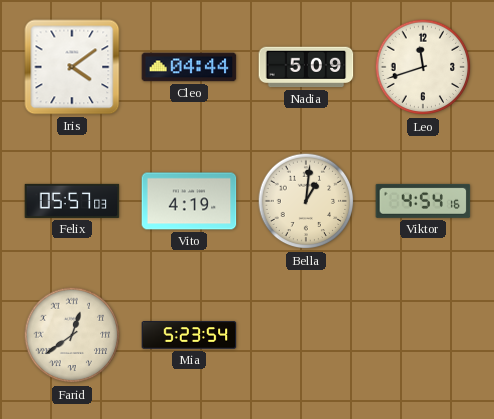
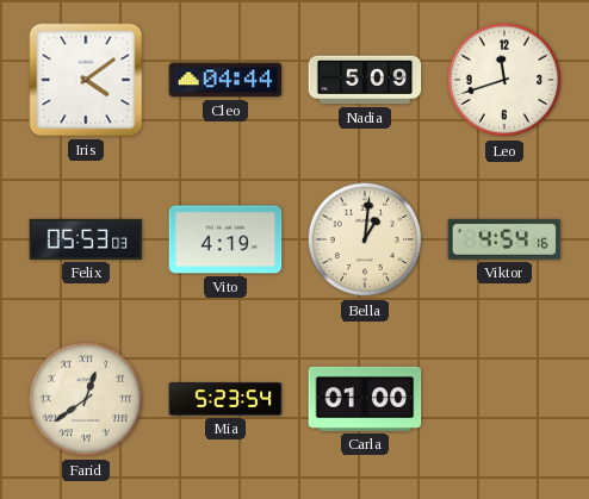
Felix: 05:57 -> 05:53 (86, 239)
Carla: none -> 01:00 (365, 399)
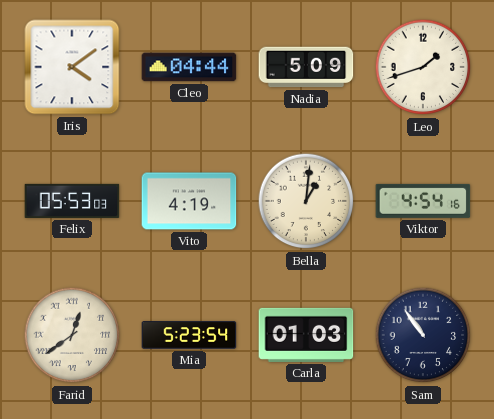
Leo: 11:42 -> 1:42 (423, 67)
Carla: 01:00 -> 01:03 (306, 335)
Sam: none -> 10:54 (423, 335)
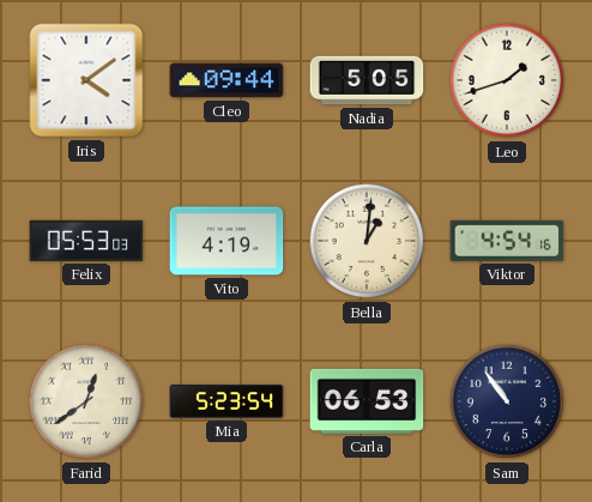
Cleo: 04:44 -> 09:44 (226, 80)
Nadia: 5:09 -> 5:05 (367, 80)
Carla: 01:03 -> 06:53 (367, 401)
